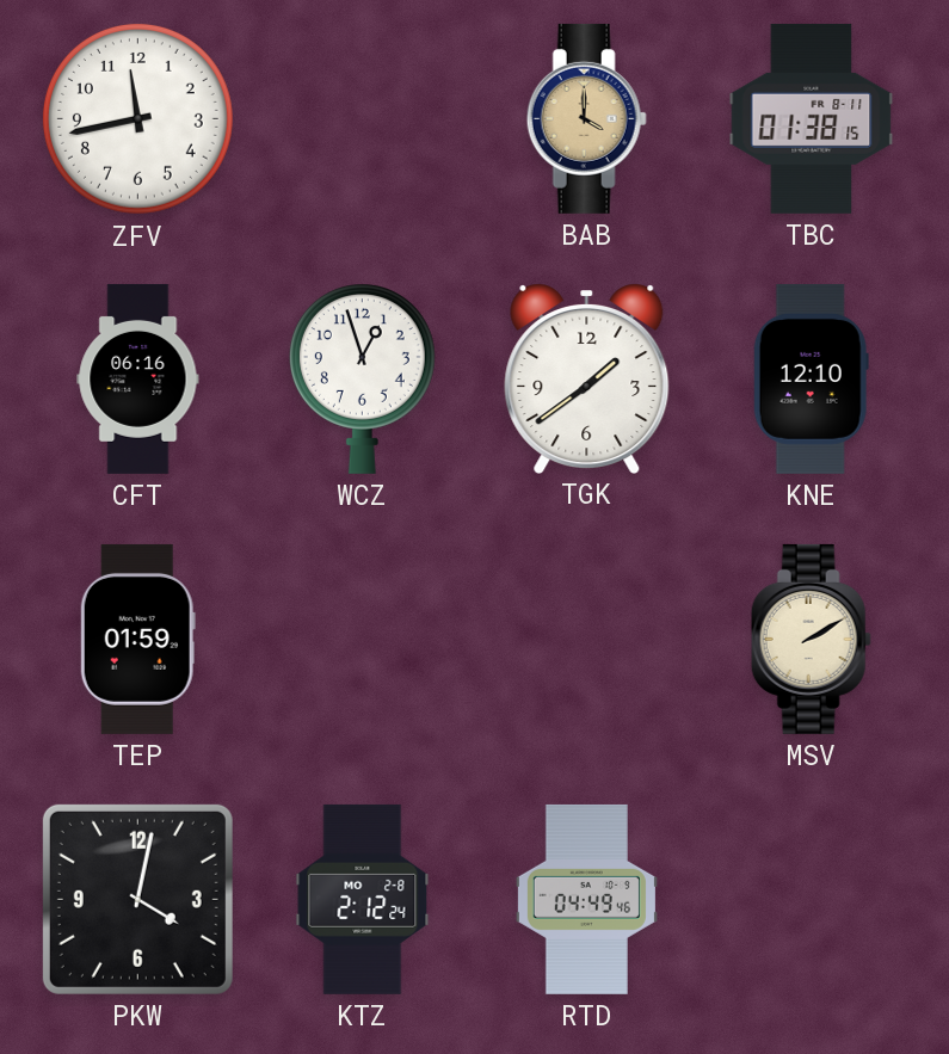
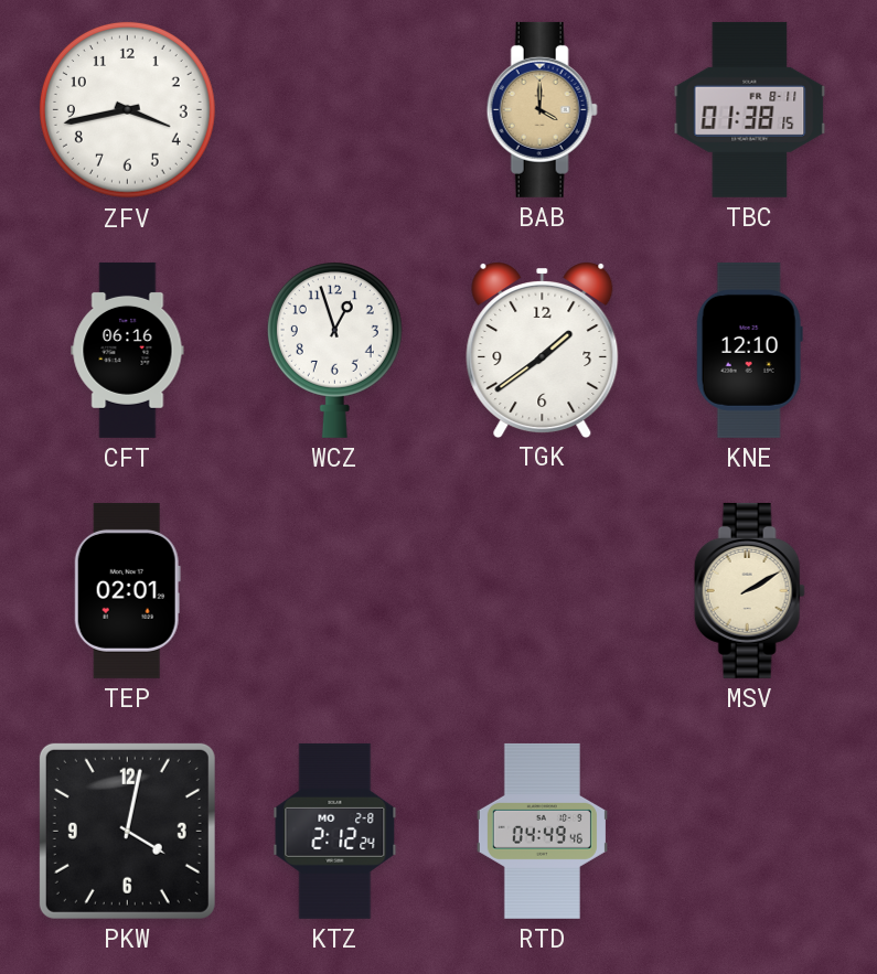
ZFV: 11:43 -> 3:43 (127, 109)
TEP: 01:59 -> 02:01 (127, 590)
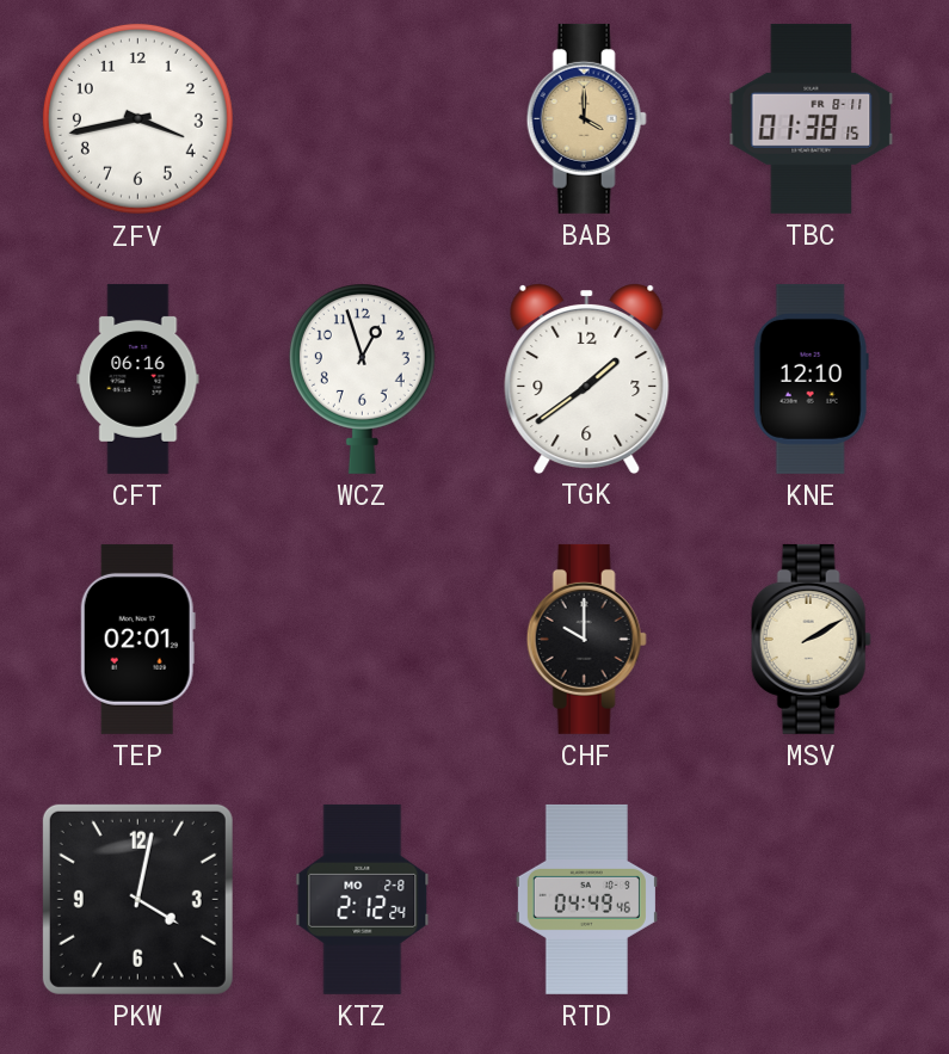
CHF: none -> 10:00 (586, 639)
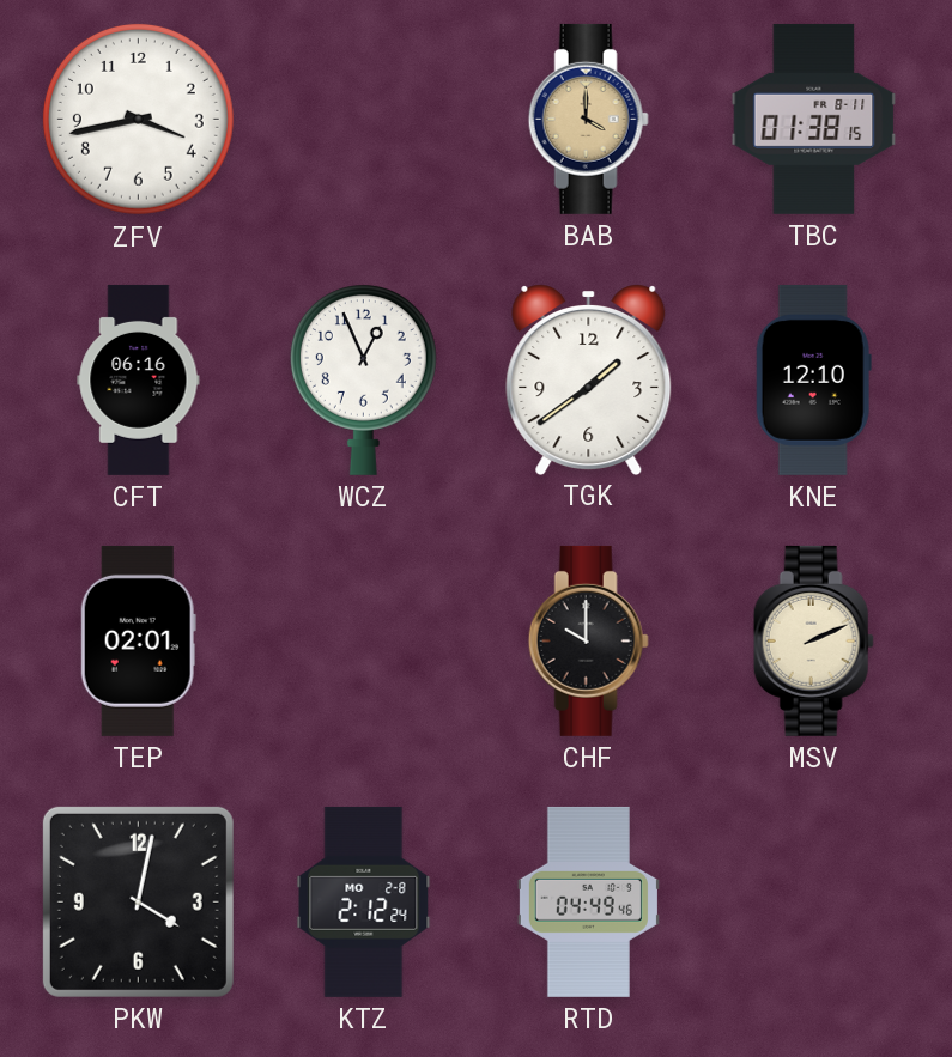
WCZ: 12:57 -> 12:56 (363, 381)
MSV: 2:10 -> 2:11 (813, 640)
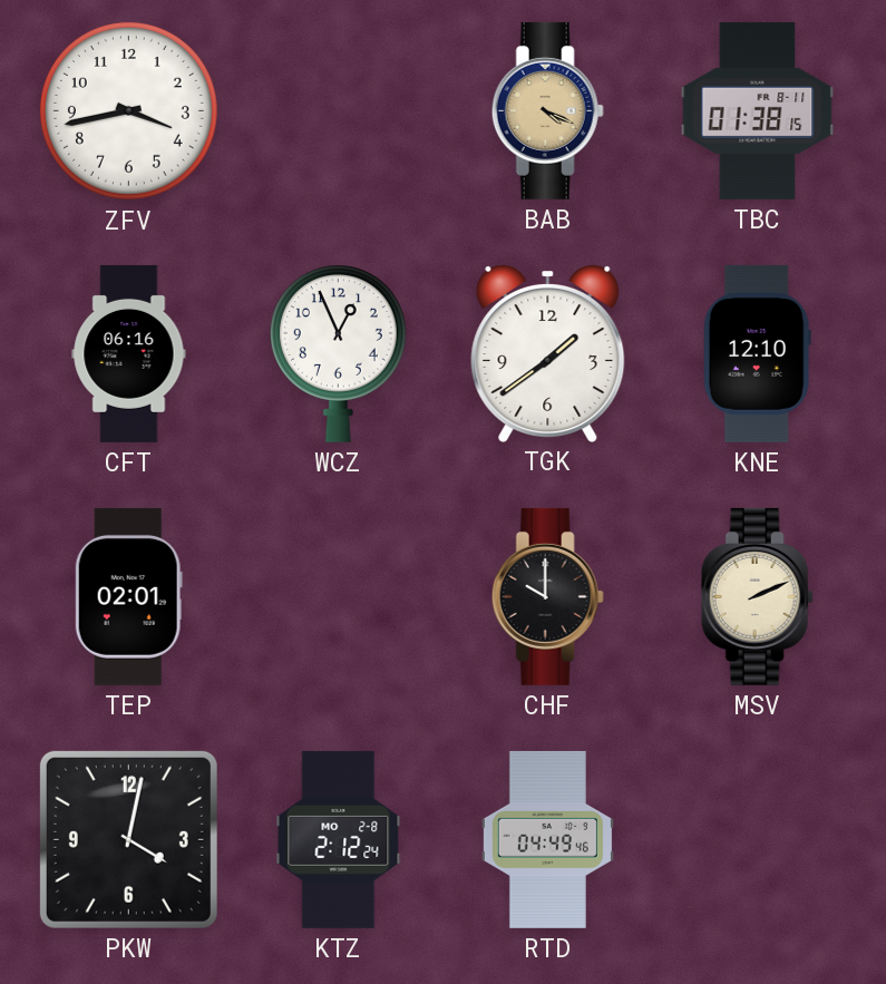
BAB: 4:00 -> 4:19 (547, 110)
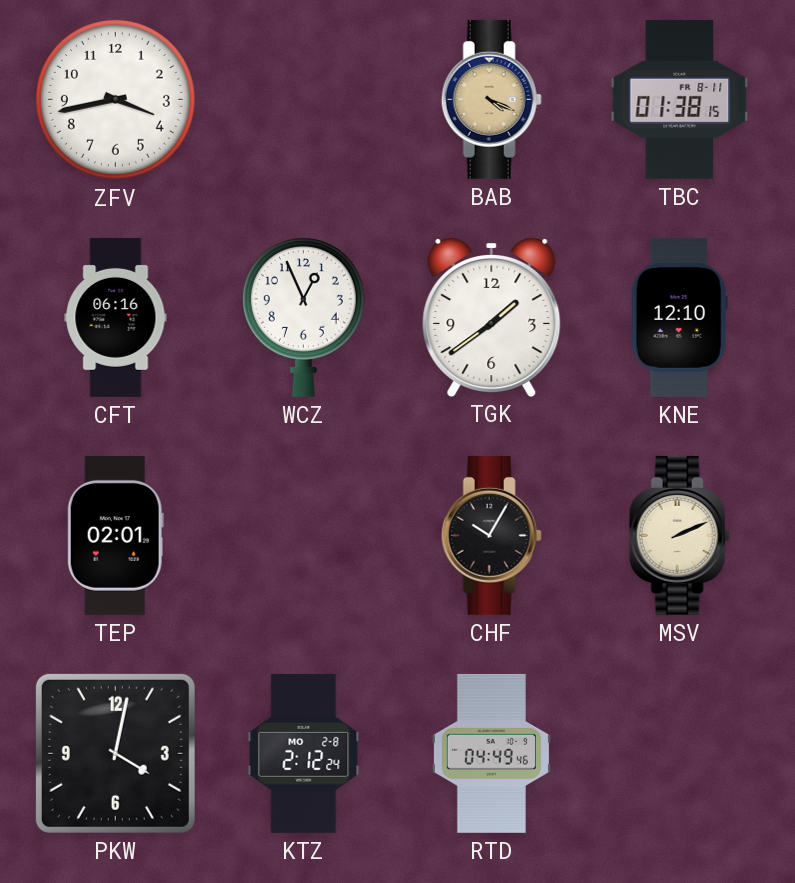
CHF: 10:00 -> 10:05 (491, 535)
